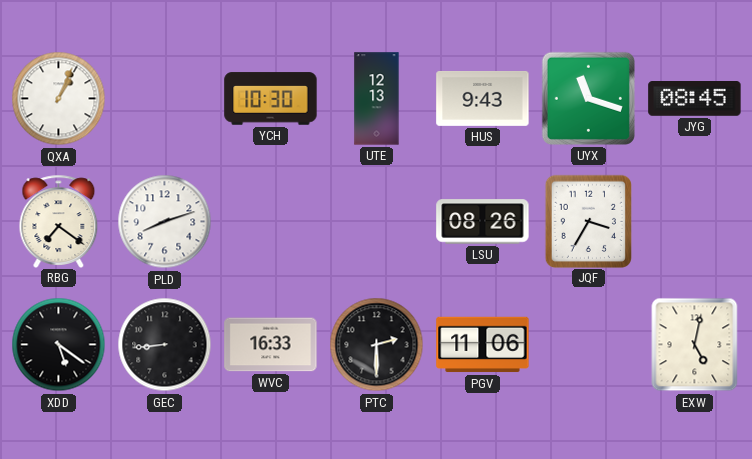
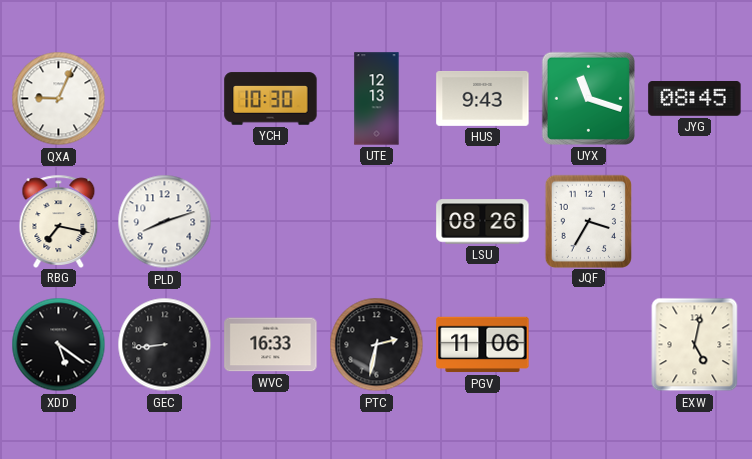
QXA: 1:04 -> 9:04 (59, 99)
RBG: 7:21 -> 7:17 (59, 221)
PTC: 2:30 -> 2:32 (377, 345)
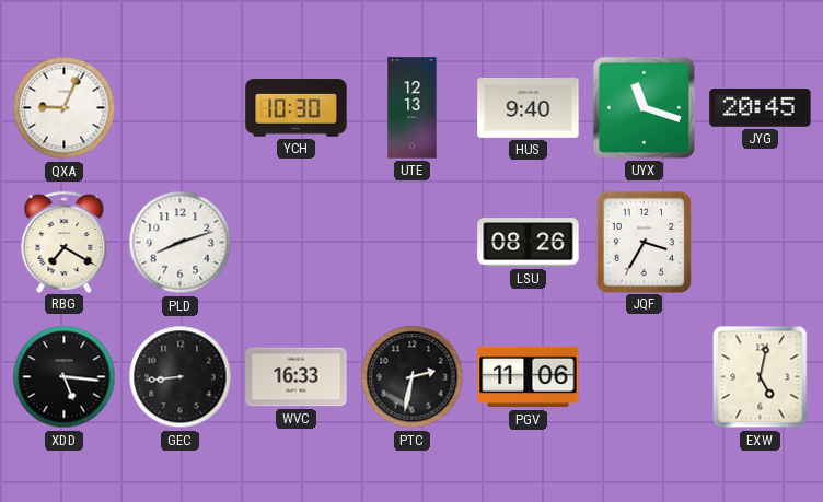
HUS: 9:43 -> 9:40 (529, 107)
JYG: 08:45 -> 20:45 (761, 108)
RBG: 7:17 -> 7:20 (65, 242)
XDD: 5:21 -> 5:16 (65, 377)
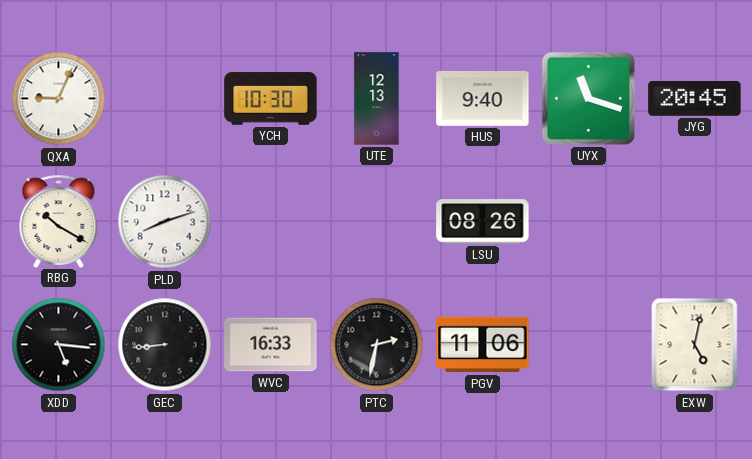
RBG: 7:20 -> 10:20 (59, 221)
JQF: 3:35 -> none (644, 242)
